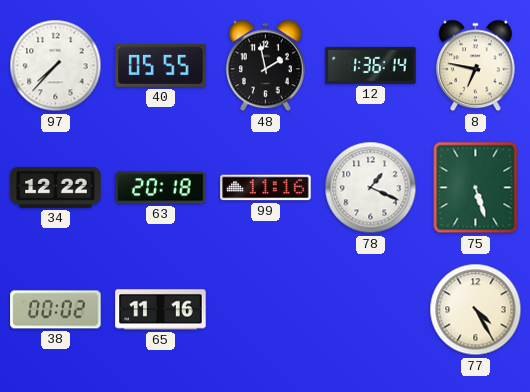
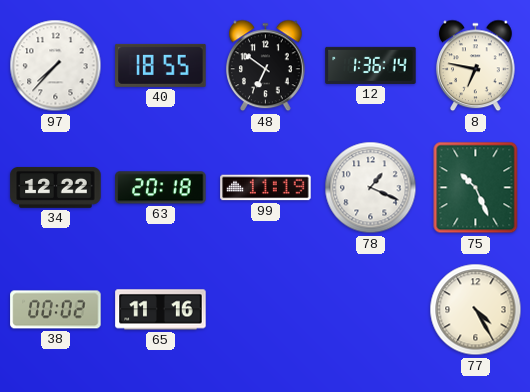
40: 05:55 -> 18:55 (161, 65)
48: 1:58 -> 6:51 (266, 66)
99: 11:16 -> 11:19 (266, 188)
75: 5:27 -> 10:26 (476, 188)
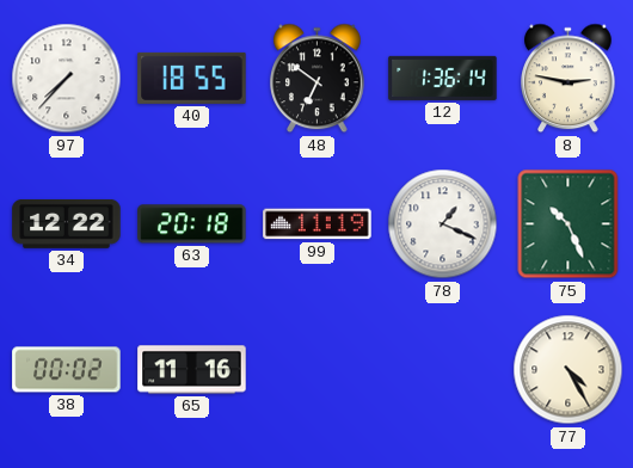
8: 6:47 -> 2:47 (569, 79)
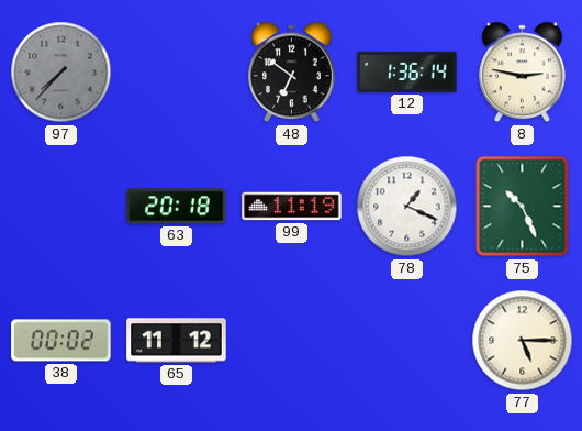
97 dial: white -> grey (61, 73)
40: 18:55 -> none (192, 78)
34: 12:22 -> none (67, 223)
65: 11:16 -> 11:12 (177, 341)
77: 4:25 -> 5:15 (523, 341)
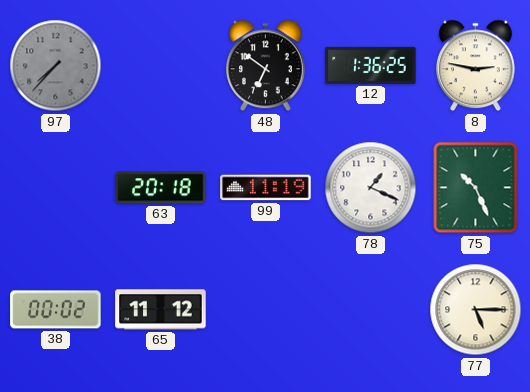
12: 1:36:14 -> 1:36:25 (371, 65)
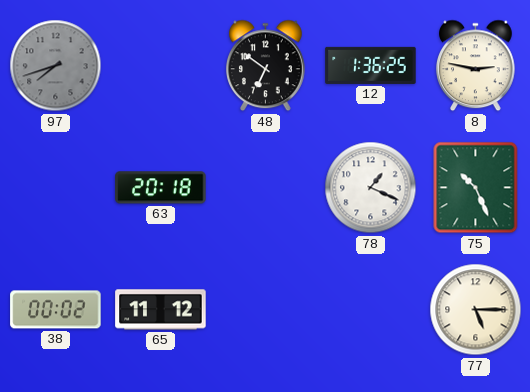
97: 7:37 -> 7:42 (56, 66)
99: 11:19 -> none (266, 188)
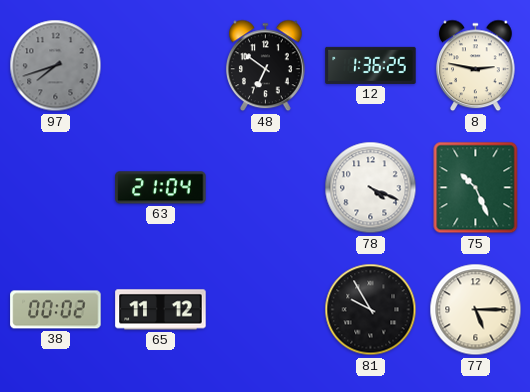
63: 20:18 -> 21:04 (161, 188)
78: 1:19 -> 4:19 (371, 188)
81: none -> 9:55 (371, 310)
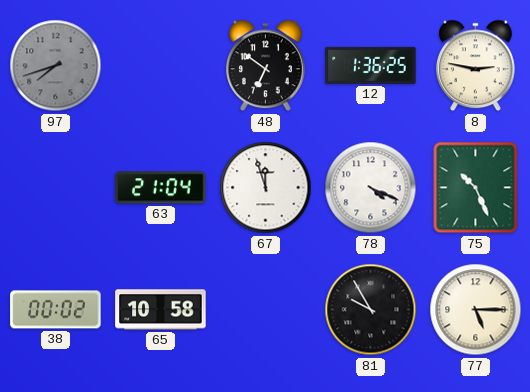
67: none -> 11:57 (266, 188)
65: 11:12 -> 10:58 (161, 310)
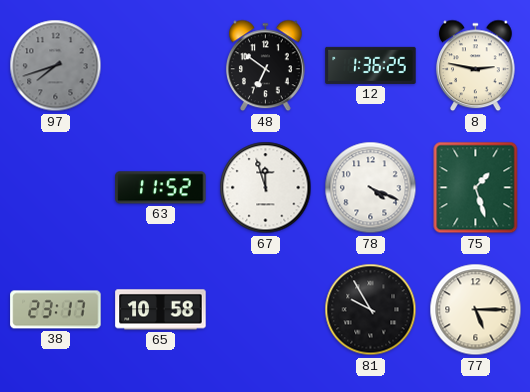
63: 21:04 -> 11:52 (161, 188)
75: 10:26 -> 1:27 (476, 188)
38: 00:02 -> 23:17 (56, 310)
